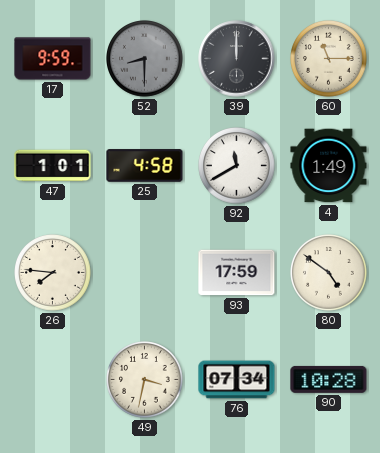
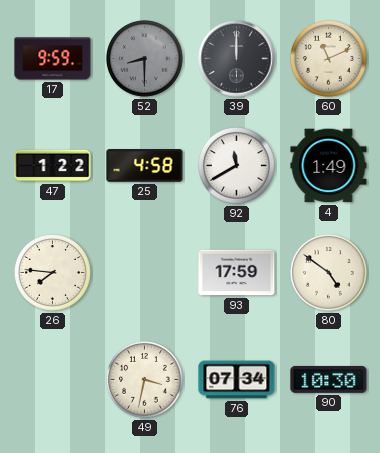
60: 11:15 -> 11:11 (329, 59)
47: 1:01 -> 1:22 (53, 166)
90: 10:28 -> 10:30 (329, 379)
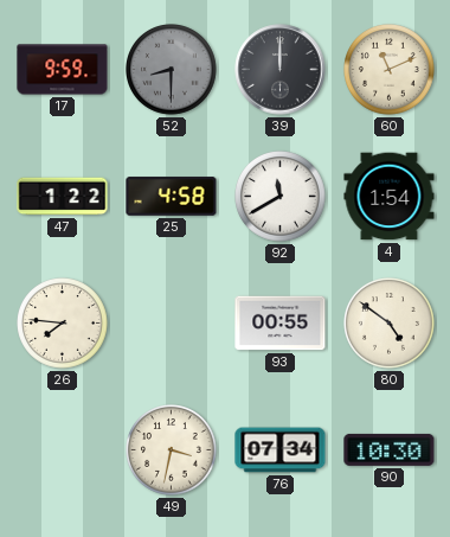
4: 1:49 -> 1:54 (390, 197)
93: 17:59 -> 00:55 (281, 324)
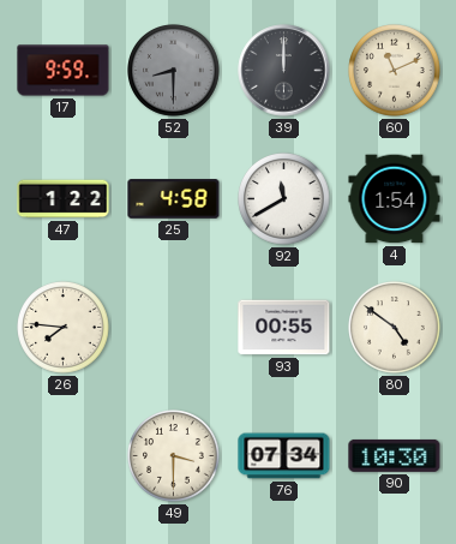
49: 3:32 -> 3:30 (174, 456)
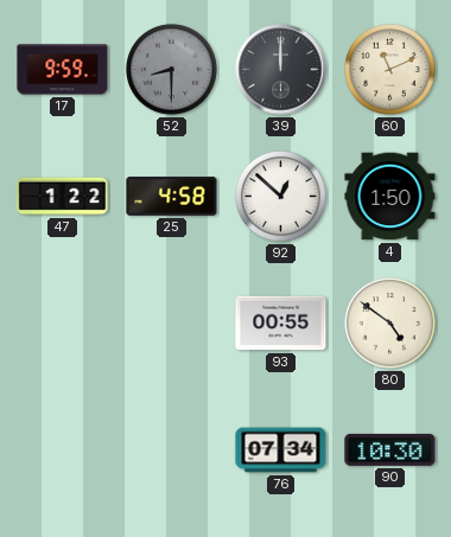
92: 11:40 -> 12:52 (281, 197)
4: 1:54 -> 1:50 (390, 197)
26: 7:46 -> none (64, 328)
49: 3:30 -> none (174, 456)
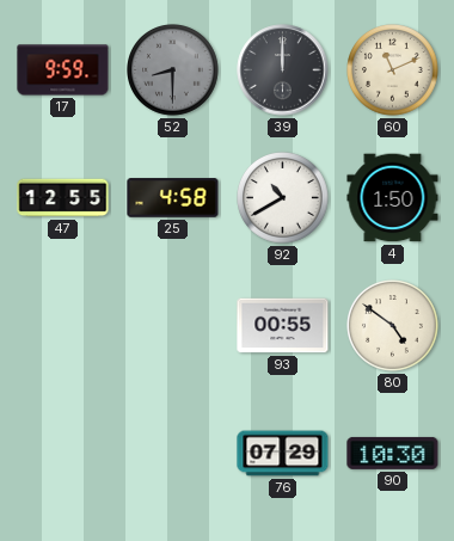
47: 1:22 -> 12:55 (63, 198)
92: 12:52 -> 10:40 (283, 198)
76: 07:34 -> 07:29 (283, 454)
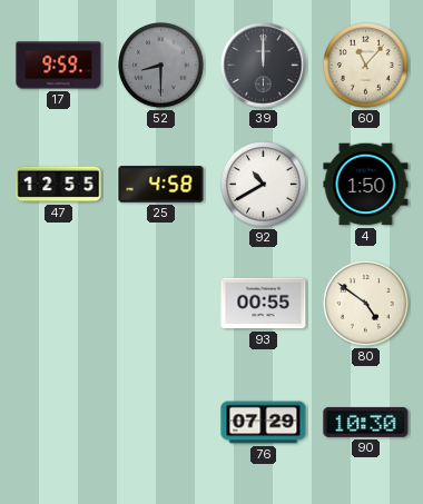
60: 11:11 -> 11:07 (366, 66)
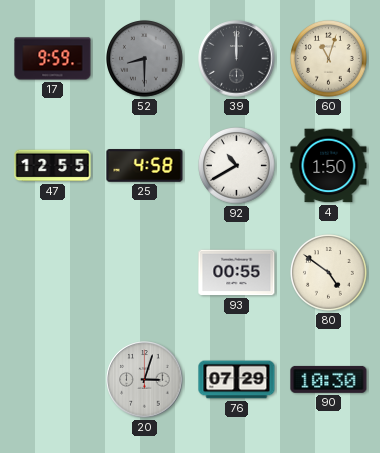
60: 11:07 -> 11:03 (329, 59)
20: none -> 3:03 (145, 380)
